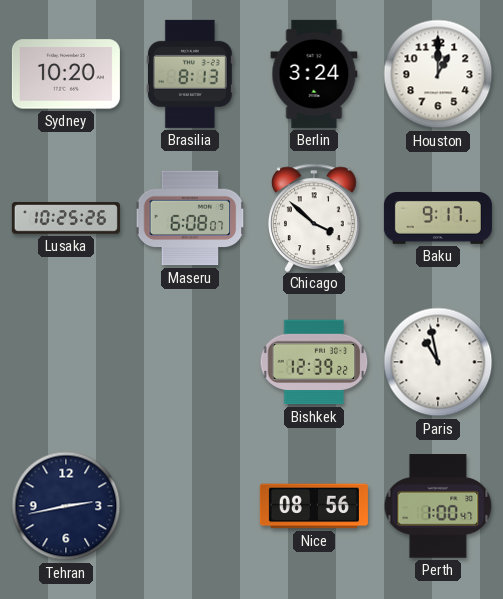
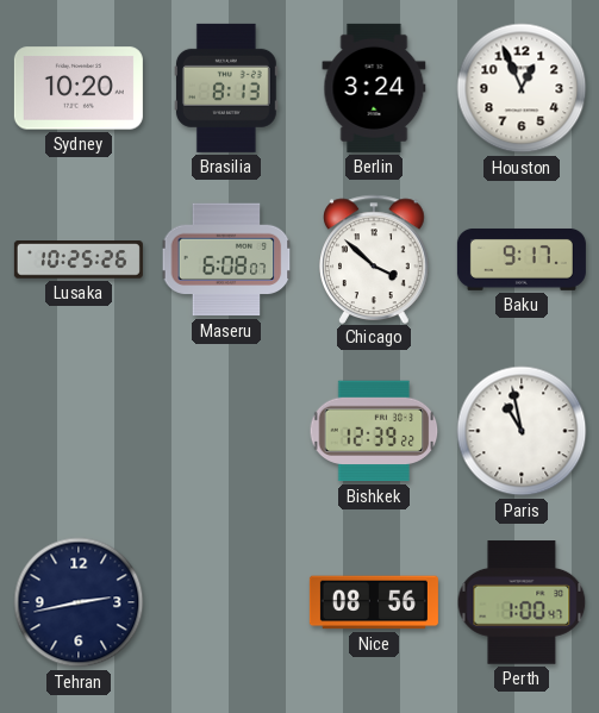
Houston: 1:00 -> 12:56 (522, 88)
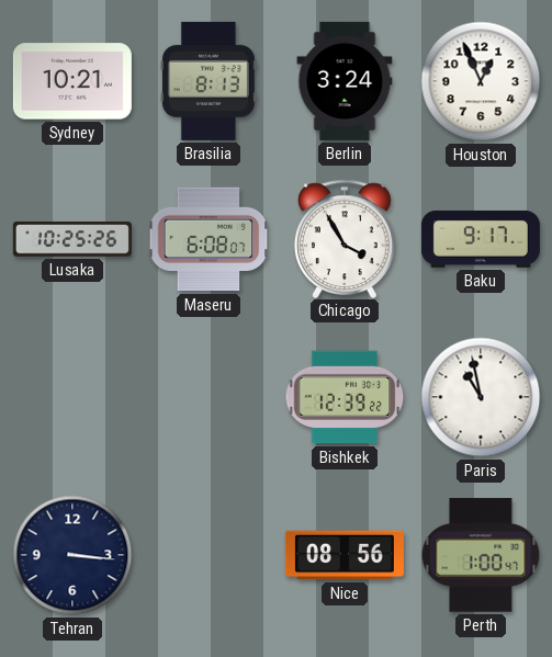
Sydney: 10:20 -> 10:21 (72, 81)
Chicago: 3:52 -> 3:55 (346, 238)
Tehran: 2:43 -> 3:16 (72, 555)
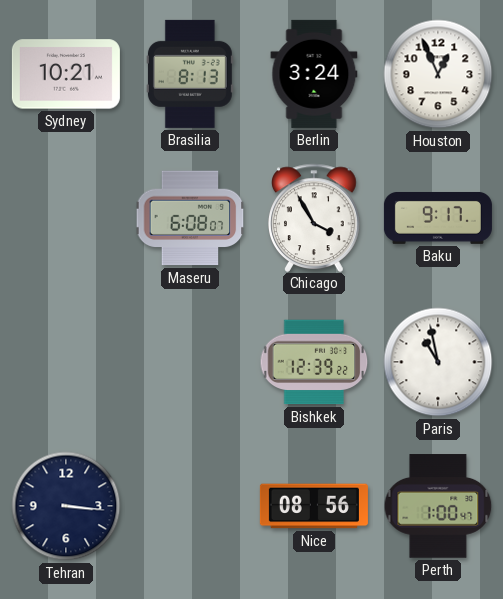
Lusaka: 10:25 -> none (72, 239)
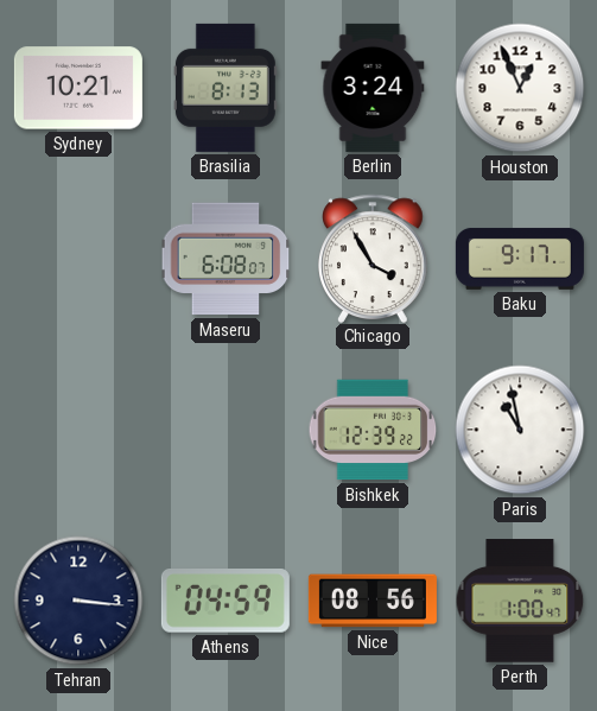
Athens: none -> 04:59 (226, 602)
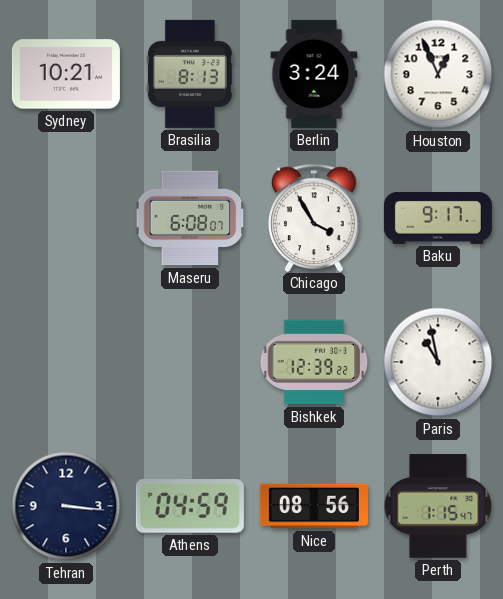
Perth: 1:00 -> 1:15 (438, 506)
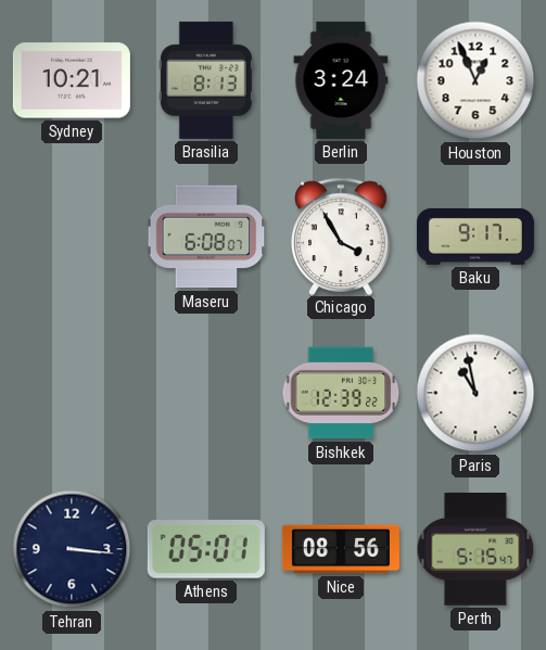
Athens: 04:59 -> 05:01 (206, 550)
Perth: 1:15 -> 5:15 (475, 549)
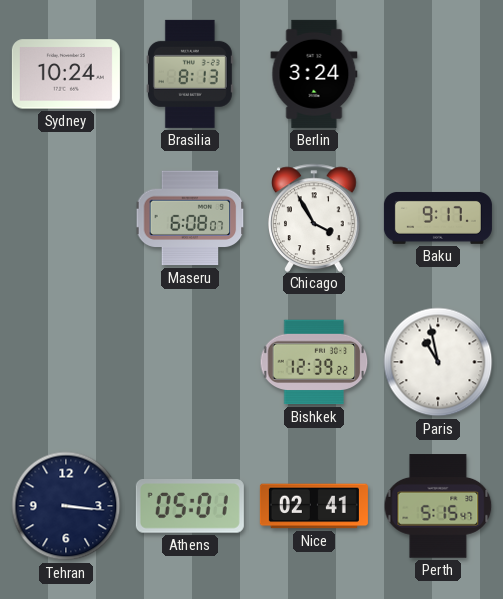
Sydney: 10:21 -> 10:24 (66, 74)
Houston: 12:56 -> none (475, 80)
Nice: 08:56 -> 02:41 (314, 506)
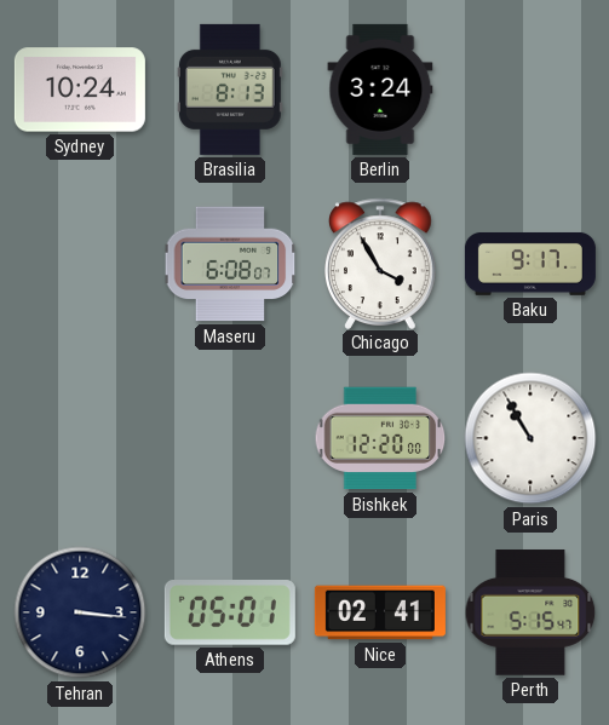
Bishkek: 12:39 -> 12:20 (380, 438)
Paris: 10:58 -> 10:55 (530, 438)
